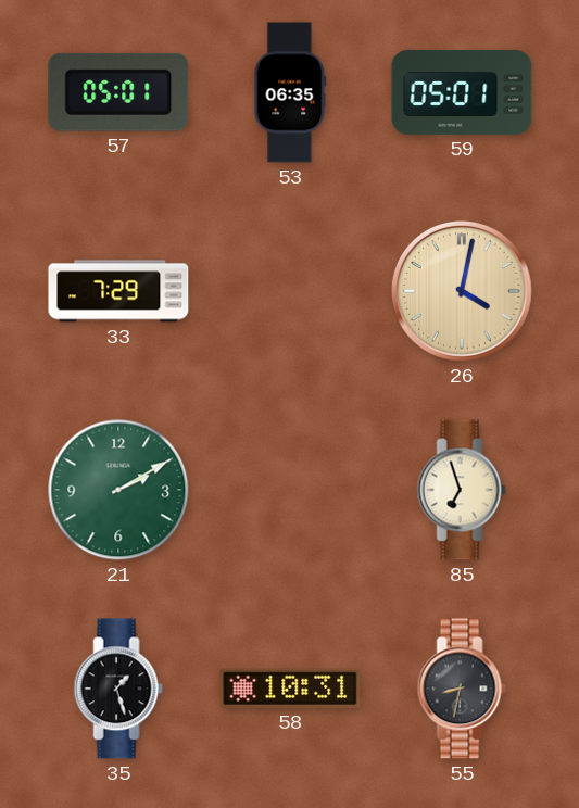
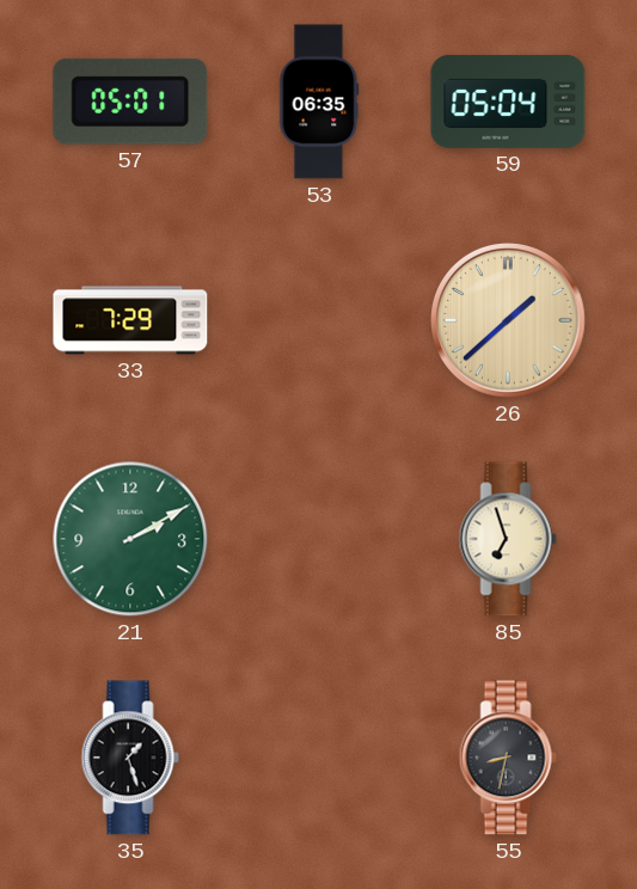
59: 05:01 -> 05:04 (508, 102)
26: 4:02 -> 1:38 (509, 321)
58: 10:31 -> none (290, 689)
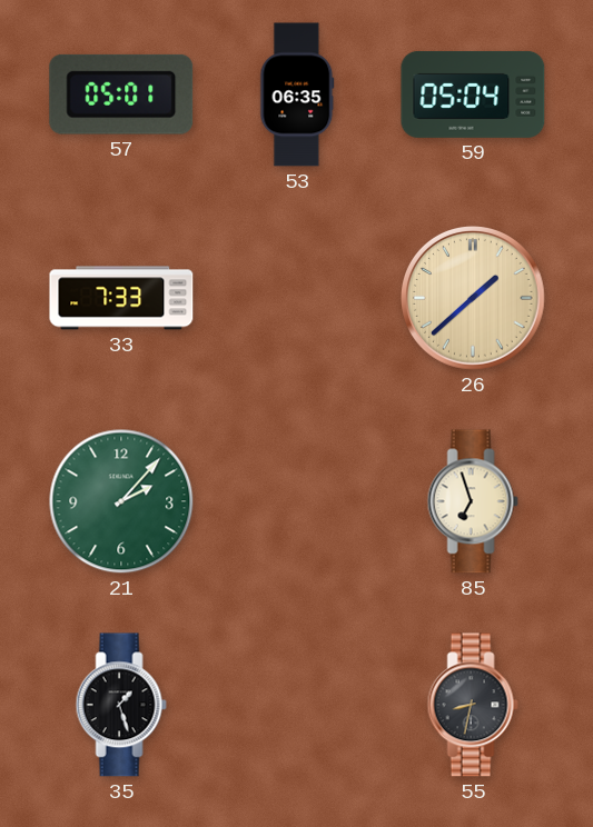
33: 7:29 -> 7:33 (121, 298)
21: 2:10 -> 2:07 (121, 501)
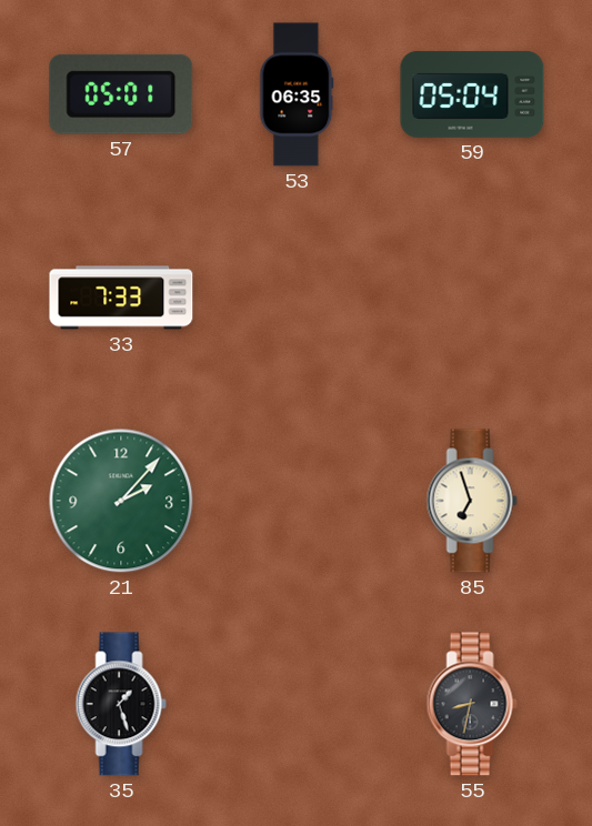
26: 1:38 -> none (474, 299)
